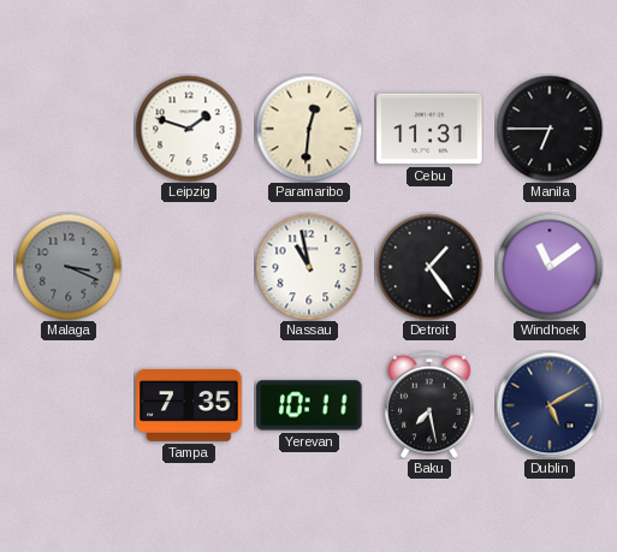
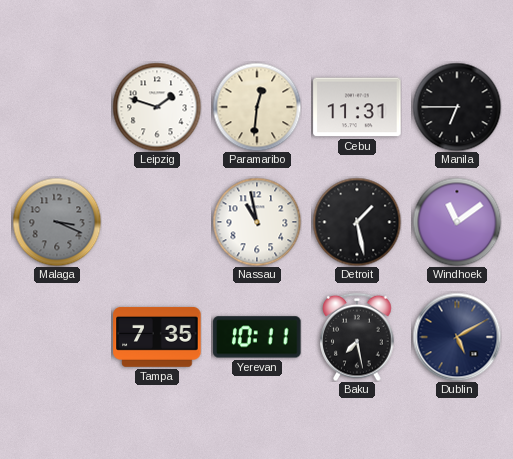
Detroit: 1:24 -> 1:28 (357, 222)
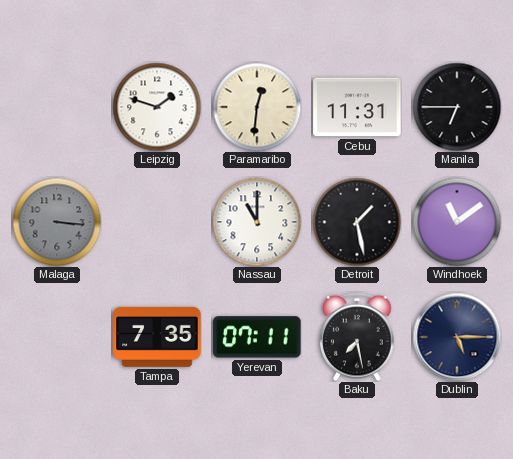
Malaga: 3:19 -> 3:16 (57, 222)
Nassau: 10:58 -> 11:00 (257, 222)
Yerevan: 10:11 -> 07:11 (257, 337)
Dublin: 5:10 -> 5:15 (457, 337)
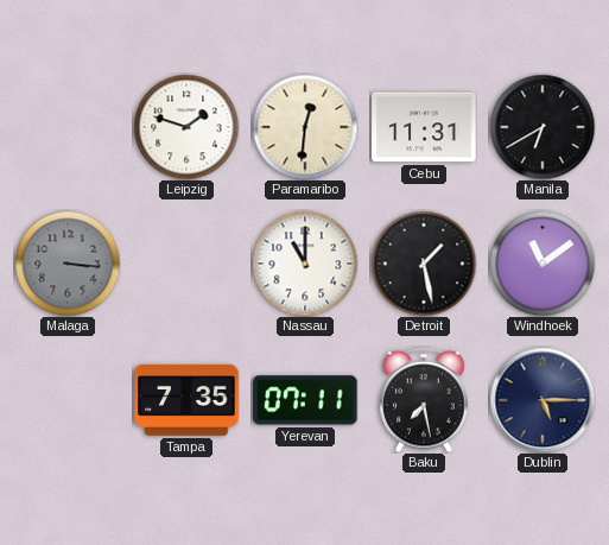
Manila: 6:45 -> 6:40 (543, 127)
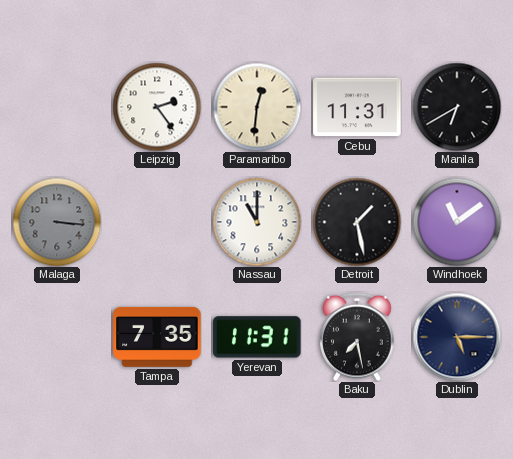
Leipzig: 1:48 -> 2:24 (157, 107)
Yerevan: 07:11 -> 11:31 (257, 337)
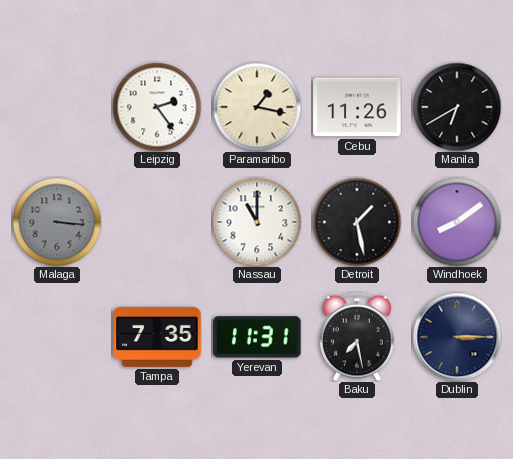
Paramaribo: 12:31 -> 1:17 (257, 107)
Cebu: 11:31 -> 11:26 (357, 107)
Windhoek: 11:09 -> 8:09 (457, 222)
Dublin: 5:15 -> 3:15 (457, 337)
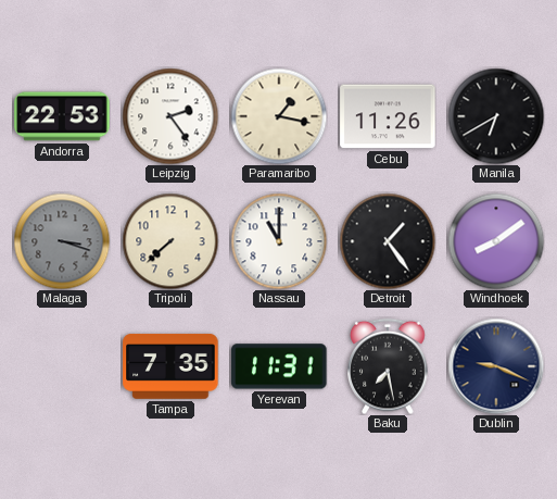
Andorra: none -> 22:53 (62, 116)
Malaga: 3:16 -> 3:18 (62, 241)
Tripoli: none -> 7:38 (170, 241)
Detroit: 1:28 -> 1:24 (388, 241)
Dublin: 3:15 -> 9:19 (496, 366)
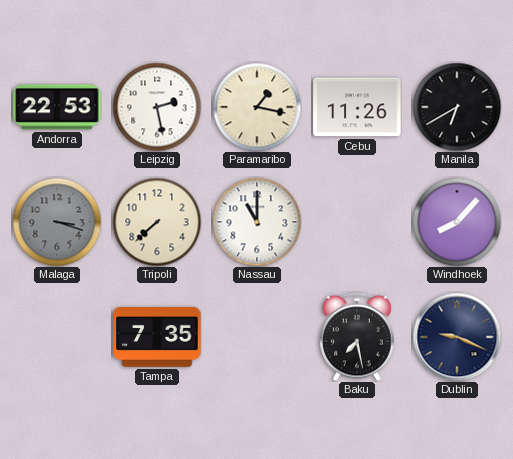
Leipzig: 2:24 -> 2:28 (157, 107)
Detroit: 1:24 -> none (388, 241)
Windhoek: 8:09 -> 8:07 (457, 222)
Yerevan: 11:31 -> none (279, 366)
